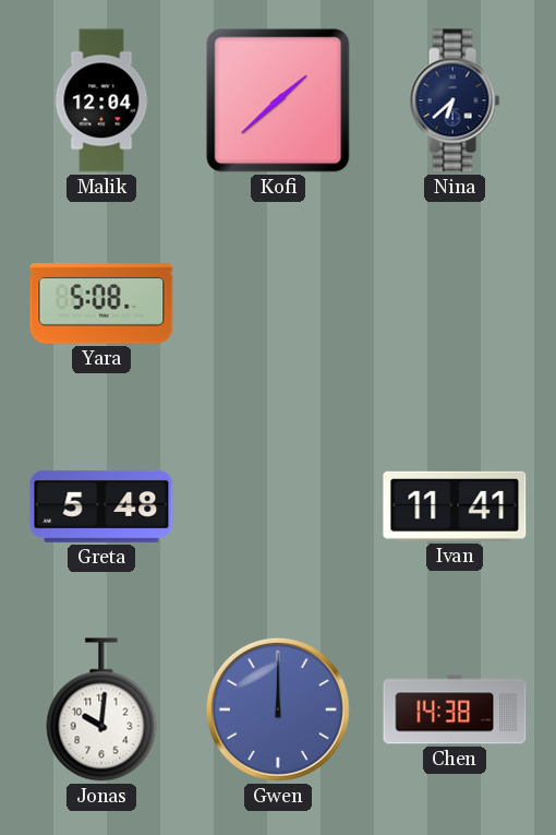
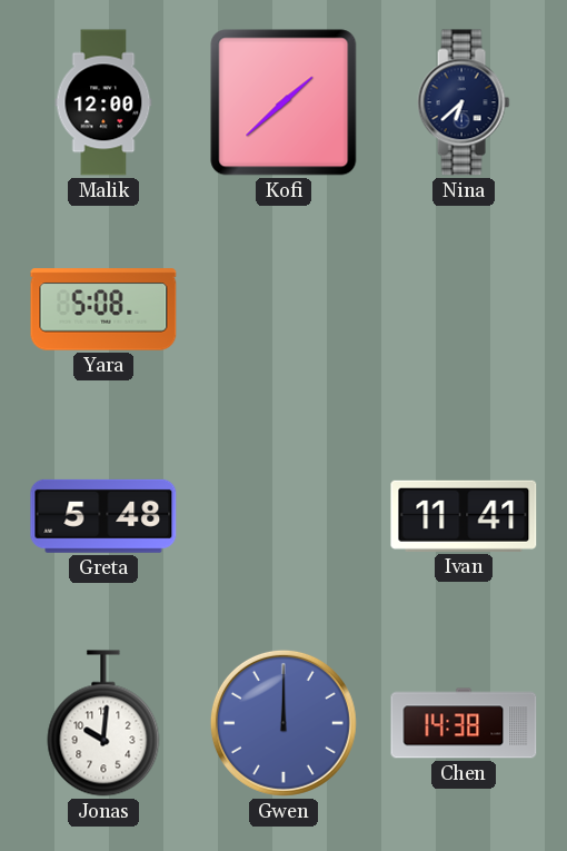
Malik: 12:04 -> 12:00 (103, 102)
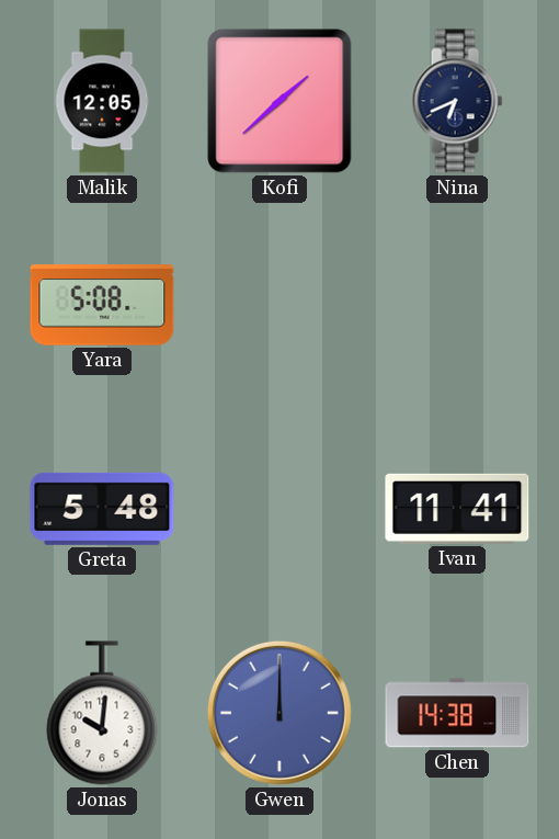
Malik: 12:00 -> 12:05 (102, 101)
Nina: 6:38 -> 6:41 (457, 101)
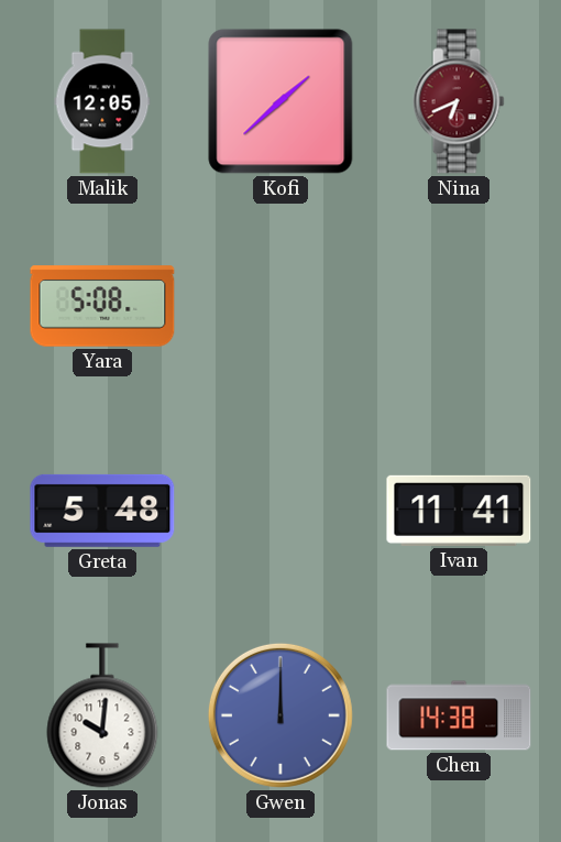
Nina dial: navy -> burgundy (459, 101)
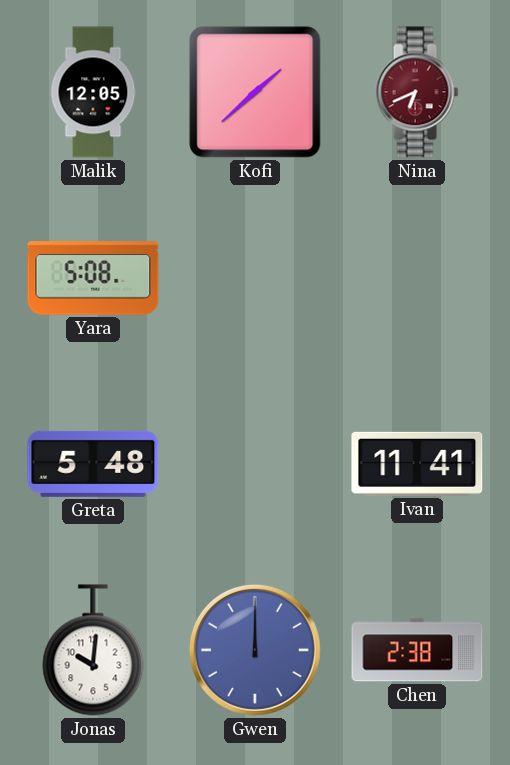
Chen: 14:38 -> 2:38 (417, 650)
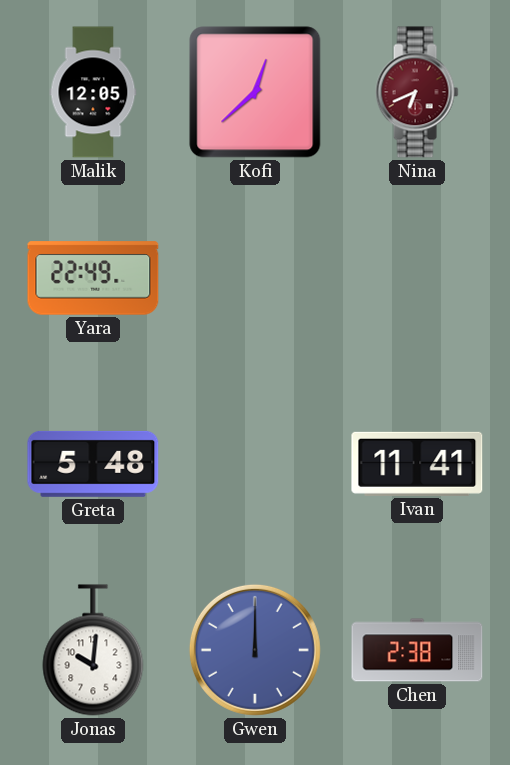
Kofi: 1:38 -> 12:38 (255, 92)
Yara: 5:08 -> 22:49 (93, 278)
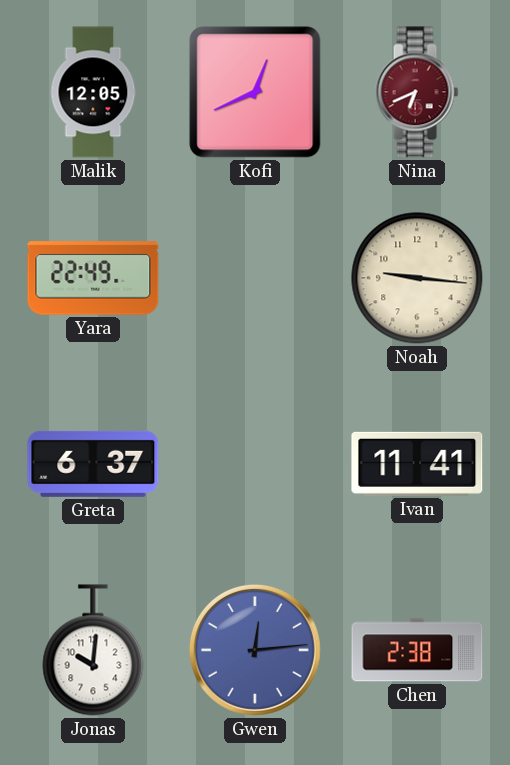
Kofi: 12:38 -> 12:41 (255, 92)
Noah: none -> 9:16 (417, 278)
Greta: 5:48 -> 6:37 (93, 464)
Gwen: 12:00 -> 12:14 (255, 650)
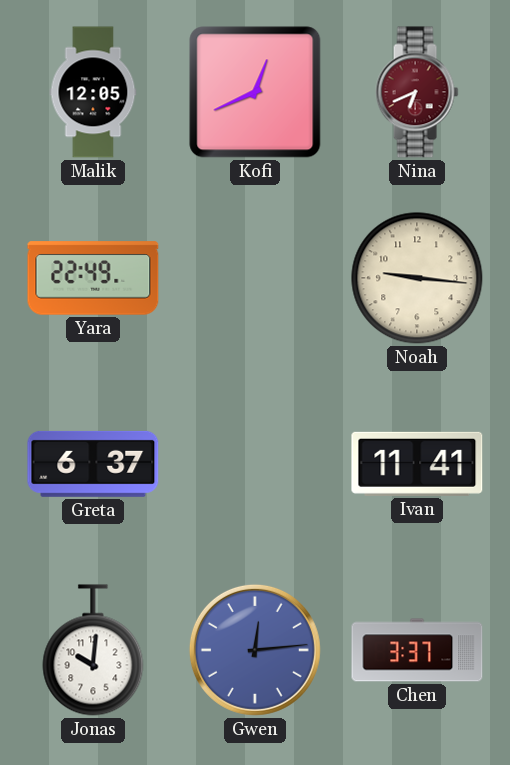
Chen: 2:38 -> 3:37 (417, 650)
